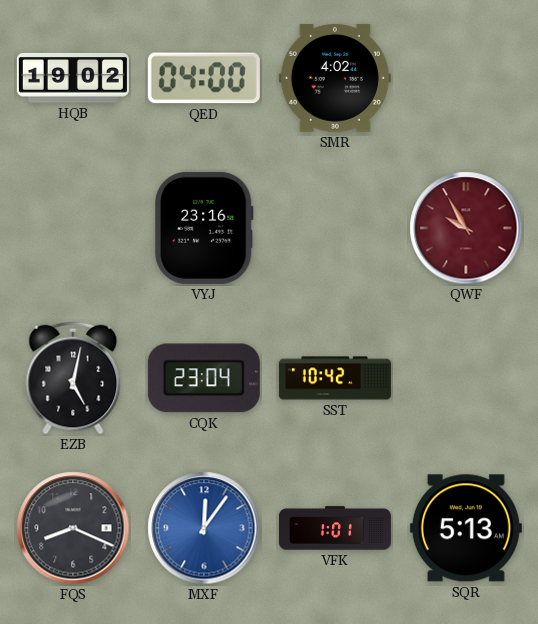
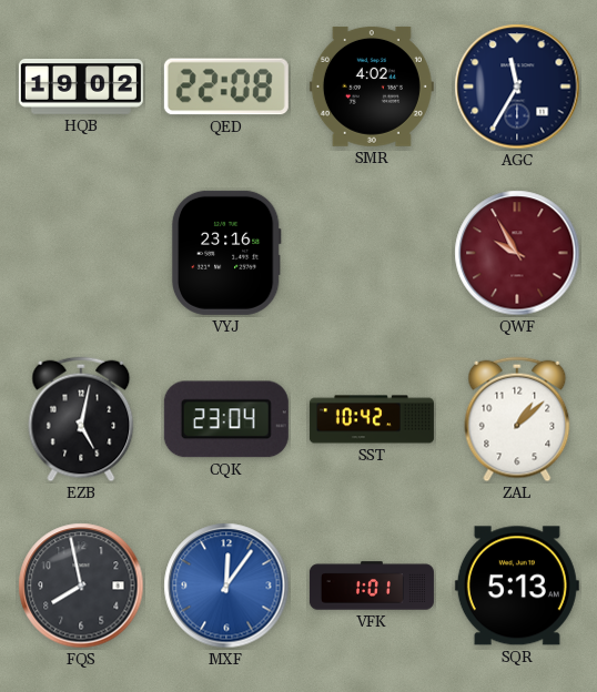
QED: 04:00 -> 22:08 (226, 86)
AGC: none -> 11:35 (517, 86)
ZAL: none -> 1:08 (517, 419)
FQS: 8:19 -> 7:58 (81, 586)
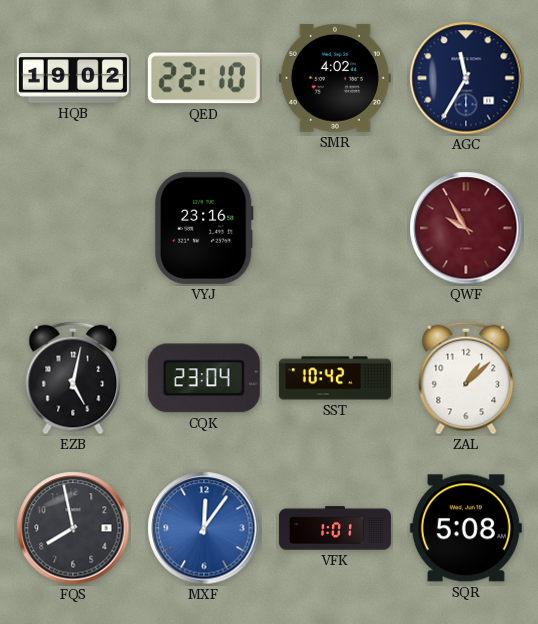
QED: 22:08 -> 22:10 (204, 78)
SQR: 5:13 -> 5:08 (466, 528)
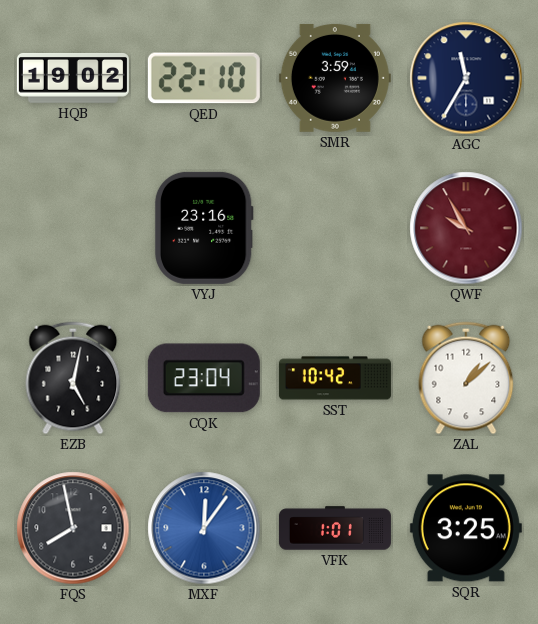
SMR: 4:02 -> 3:59 (335, 78)
SQR: 5:08 -> 3:25 (466, 528)
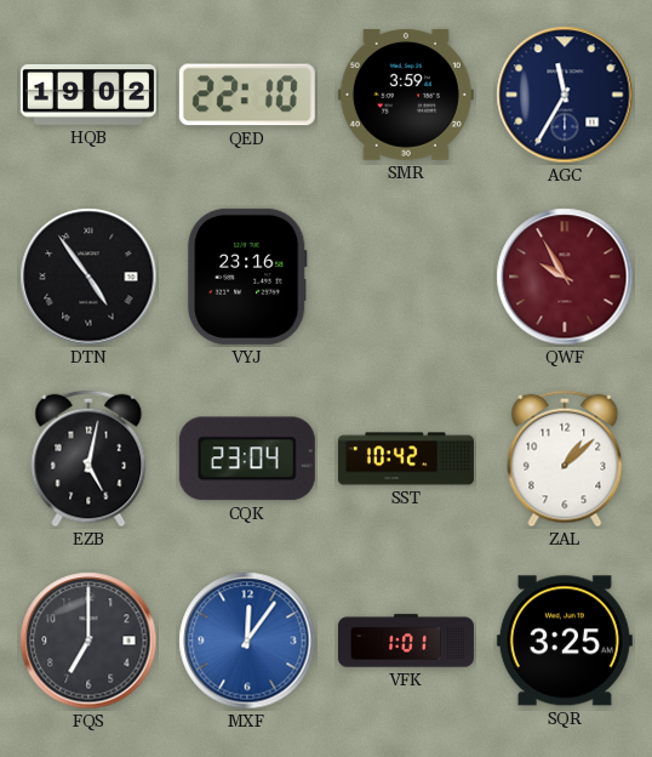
DTN: none -> 4:54 (88, 277)
FQS: 7:58 -> 7:00 (88, 641)
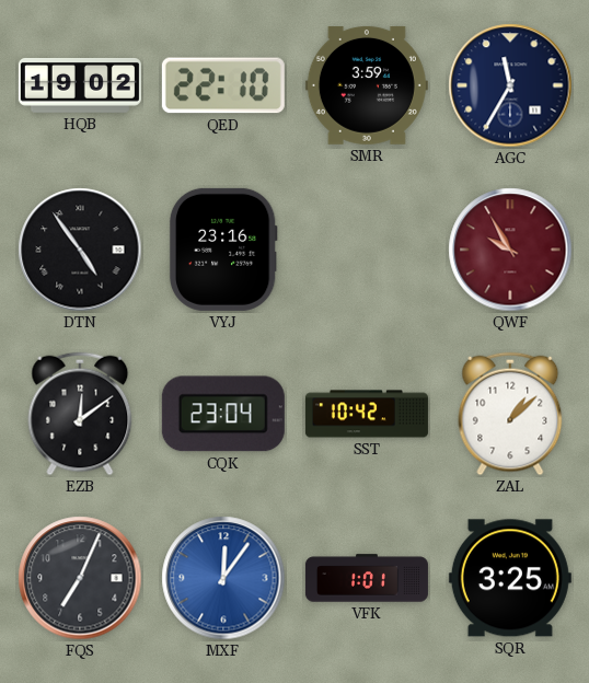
EZB: 5:02 -> 12:09 (80, 414)
FQS: 7:00 -> 7:04 (80, 578)
